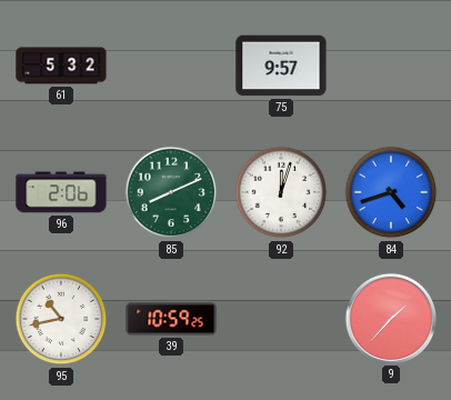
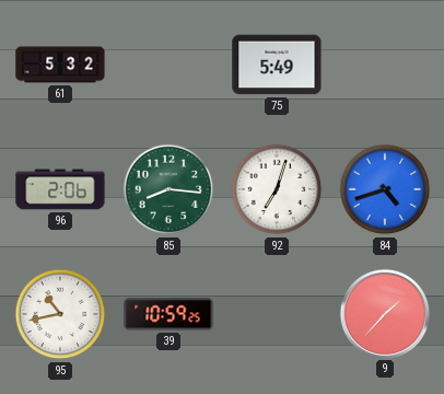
75: 9:57 -> 5:49 (277, 65)
85: 8:11 -> 8:16 (168, 189)
92: 12:03 -> 7:03 (277, 189)
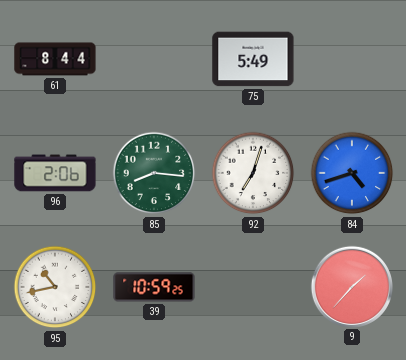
61: 5:32 -> 8:44 (55, 59)
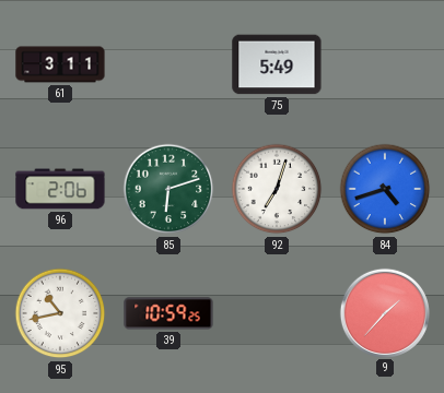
61: 8:44 -> 3:11 (60, 64)
85: 8:16 -> 6:12 (168, 189)
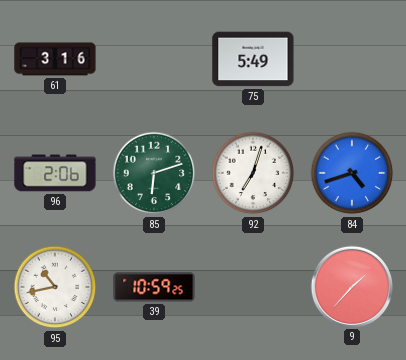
61: 3:11 -> 3:16 (55, 59)
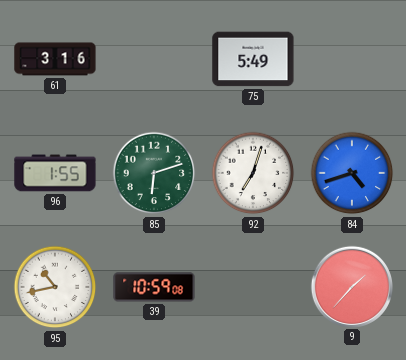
96: 2:06 -> 1:55 (55, 173)
39: 10:59:25 -> 10:59:08 (154, 287)
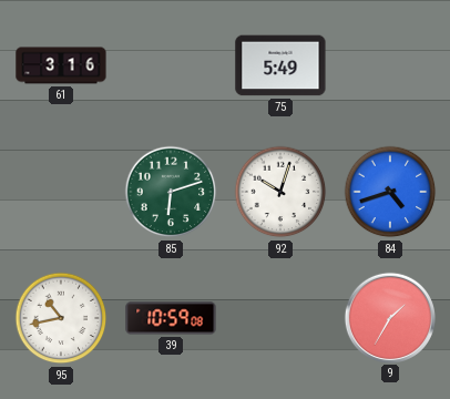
96: 1:55 -> none (55, 173)
92: 7:03 -> 10:03 (280, 192)
9: 1:37 -> 1:35 (389, 317)
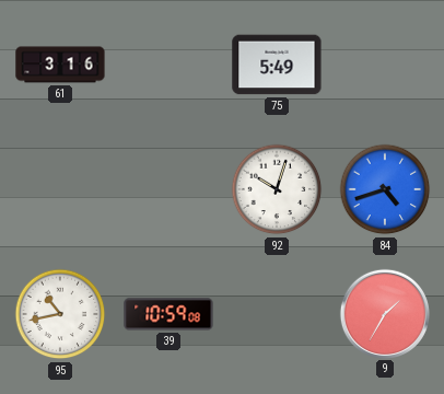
85: 6:12 -> none (171, 192)
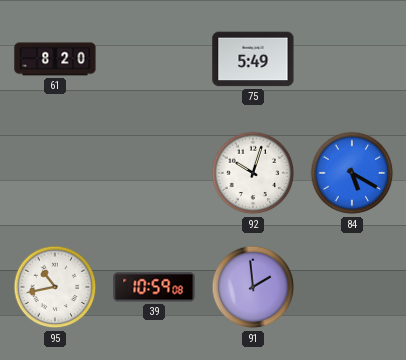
61: 3:16 -> 8:20 (55, 59)
84: 4:42 -> 5:20 (352, 173)
91: none -> 1:59 (253, 287)
9: 1:35 -> none (384, 313)
